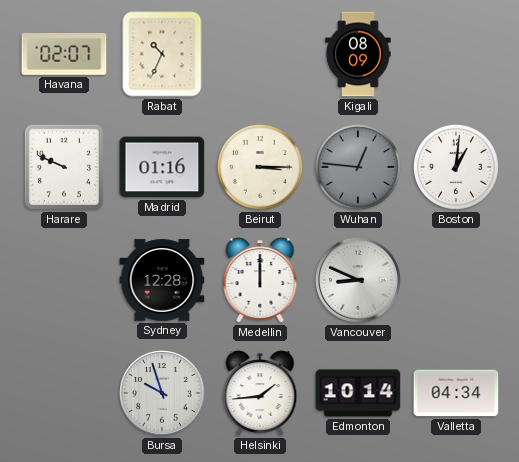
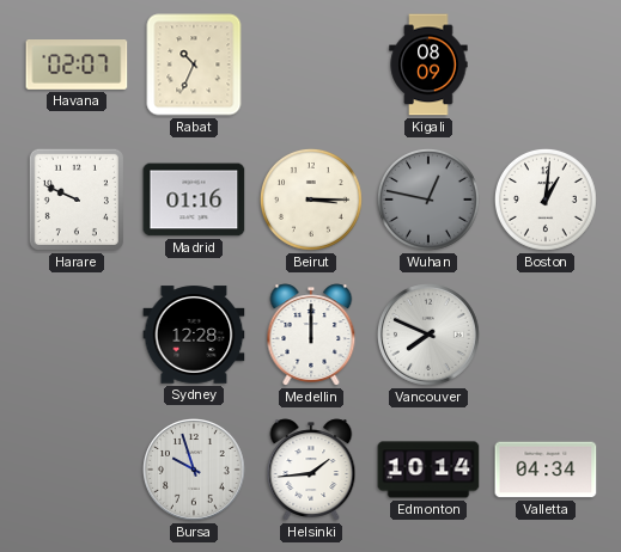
Wuhan: 12:46 -> 12:47 (428, 200)
Vancouver: 8:49 -> 7:49 (430, 336)
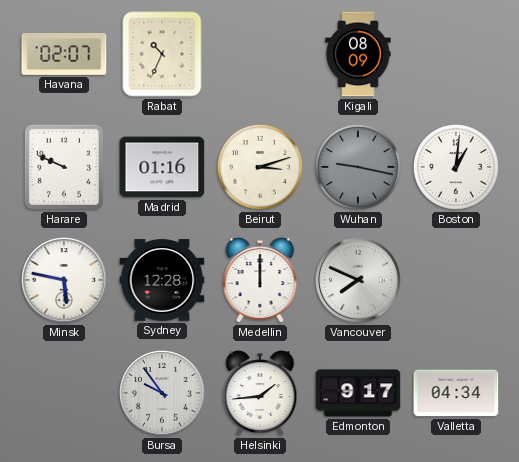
Beirut: 3:15 -> 3:12 (260, 167)
Wuhan: 12:47 -> 9:17 (358, 167)
Minsk: none -> 5:47 (65, 281)
Bursa: 9:57 -> 9:54 (163, 394)
Edmonton: 10:14 -> 9:17 (358, 393)
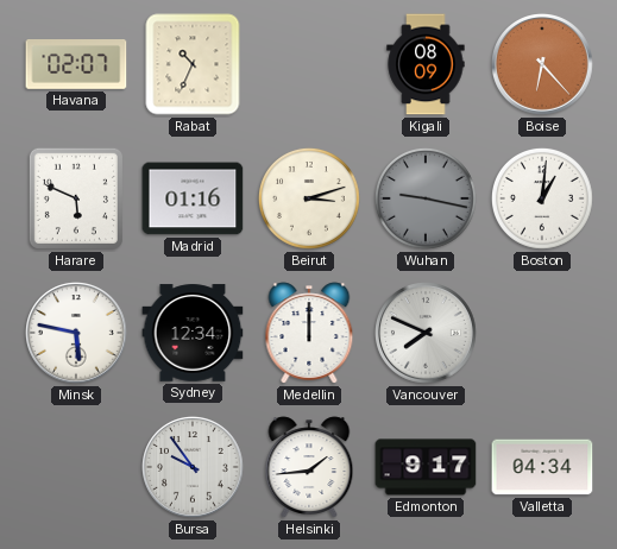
Boise: none -> 6:23 (543, 65)
Harare: 9:49 -> 5:49 (76, 198)
Sydney: 12:28 -> 12:34 (193, 333)
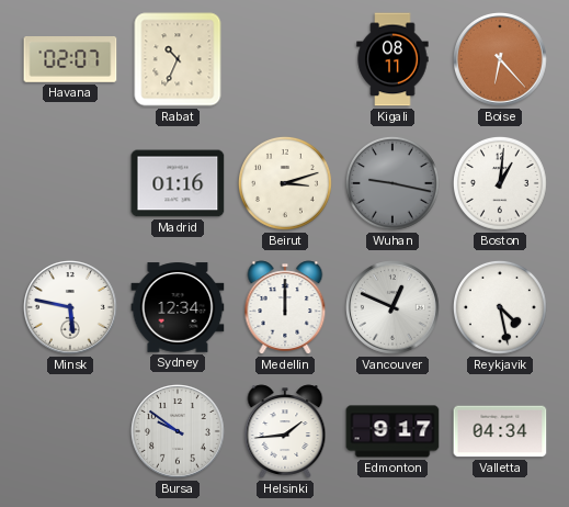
Kigali: 08:09 -> 08:11 (392, 59)
Harare: 5:49 -> none (76, 198)
Vancouver: 7:49 -> 12:49 (394, 308)
Reykjavik: none -> 4:28 (500, 307)
Bursa: 9:54 -> 9:51 (179, 432)
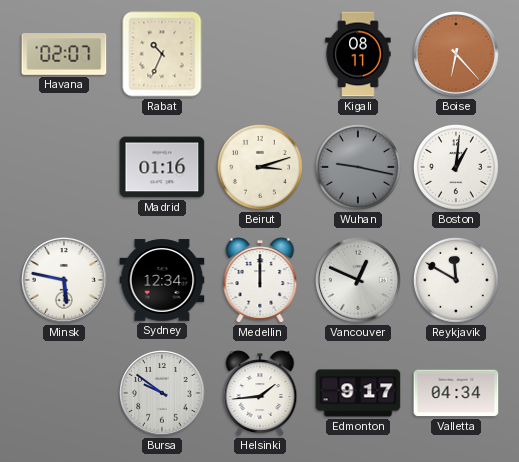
Reykjavik: 4:28 -> 11:50 (456, 280)
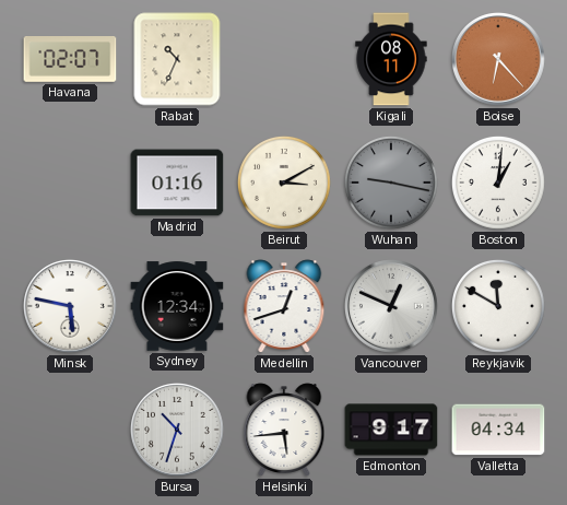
Beirut: 3:12 -> 3:10 (284, 183)
Medellin: 12:00 -> 12:42 (284, 306)
Bursa: 9:51 -> 10:33 (178, 431)
Helsinki: 1:44 -> 5:44 (284, 430)
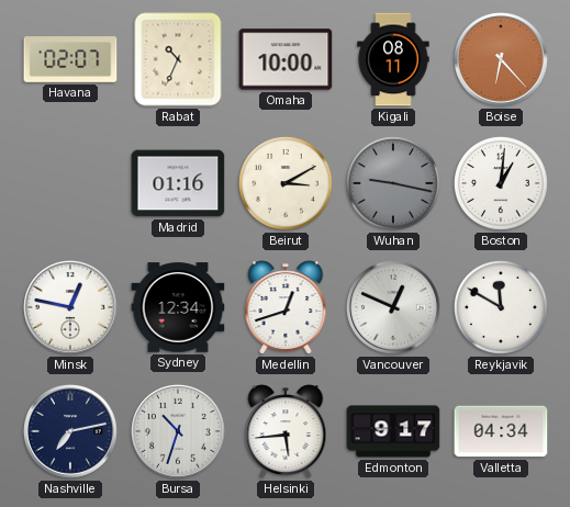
Omaha: none -> 10:00 (286, 59)
Minsk: 5:47 -> 12:47 (71, 308)
Nashville: none -> 7:13 (71, 432)
